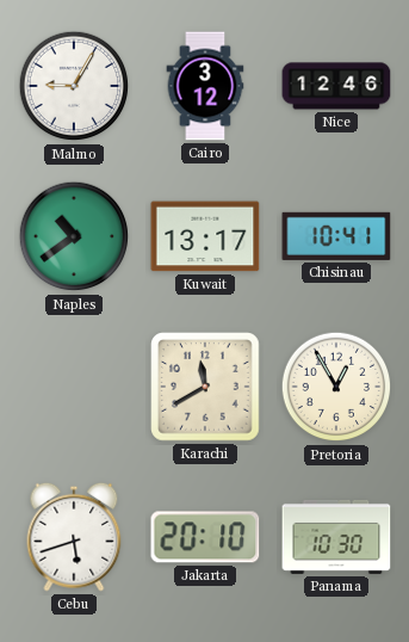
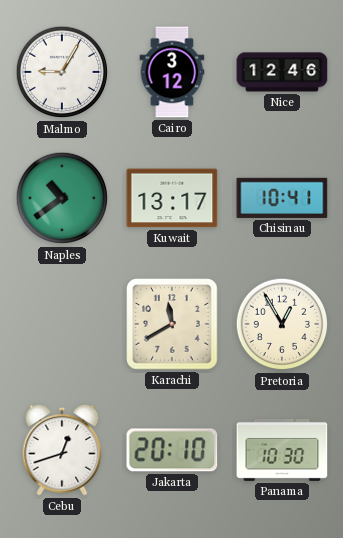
Cebu: 5:42 -> 12:42 (62, 450)
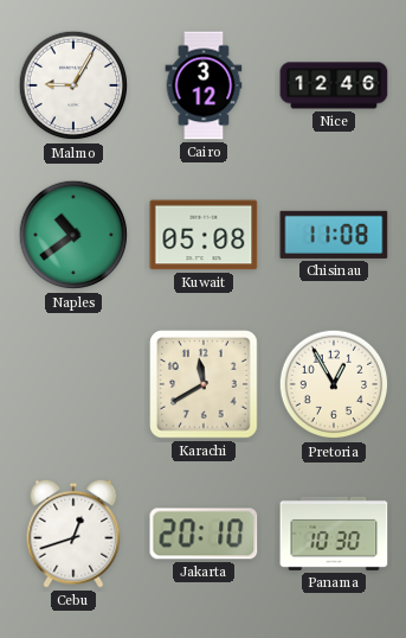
Kuwait: 13:17 -> 05:08 (204, 235)
Chisinau: 10:41 -> 11:08 (334, 235)
